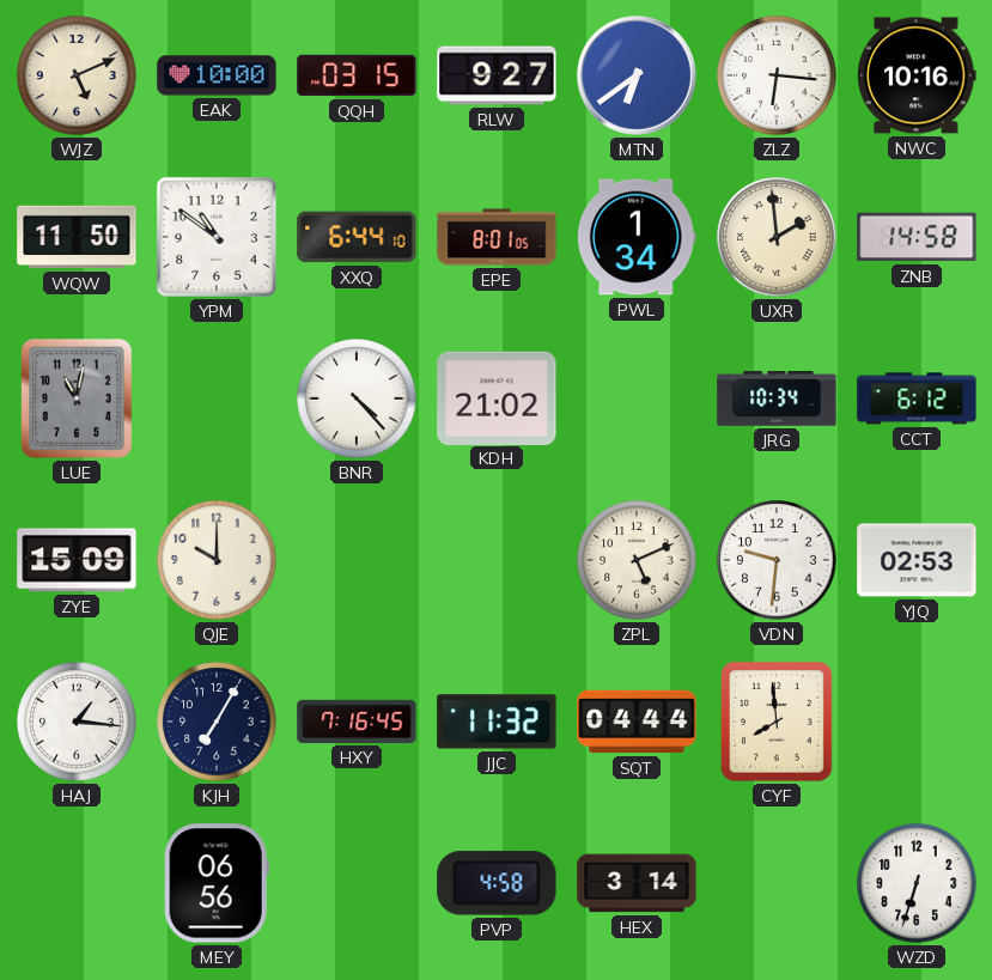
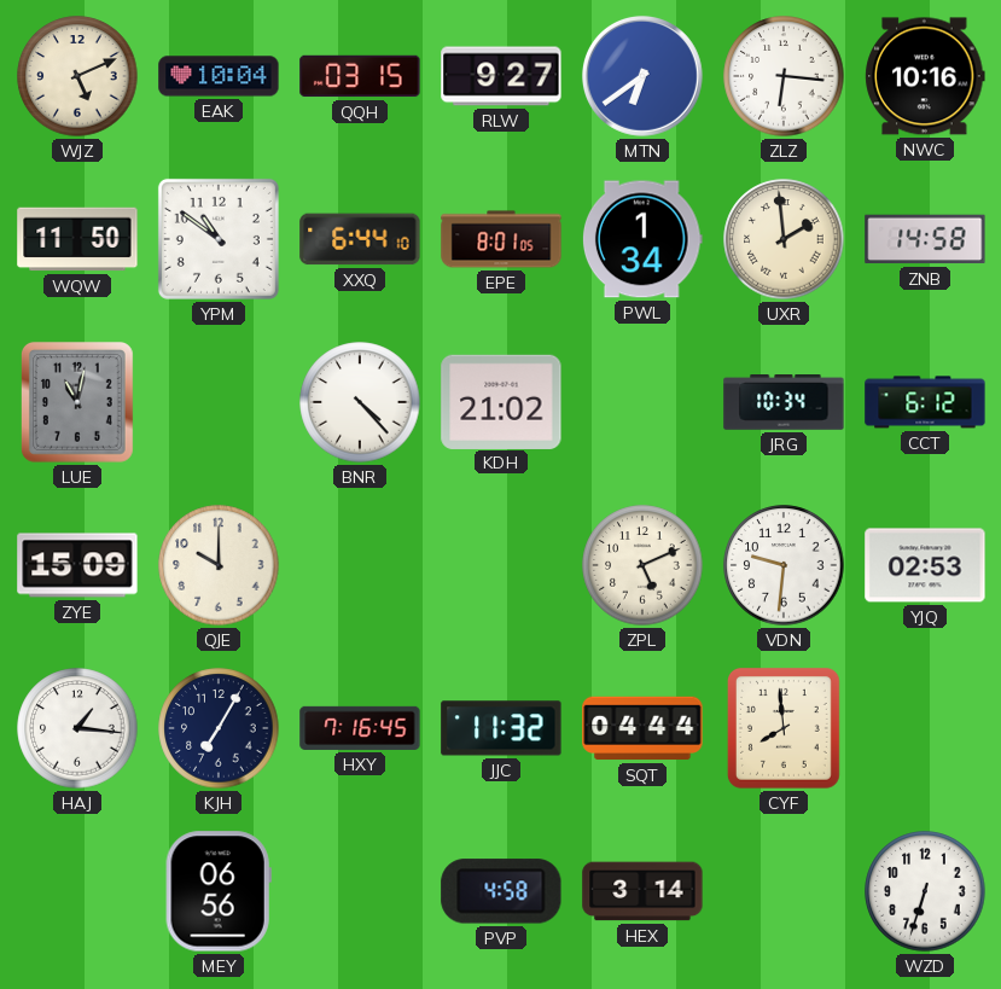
EAK: 10:00 -> 10:04 (219, 76)
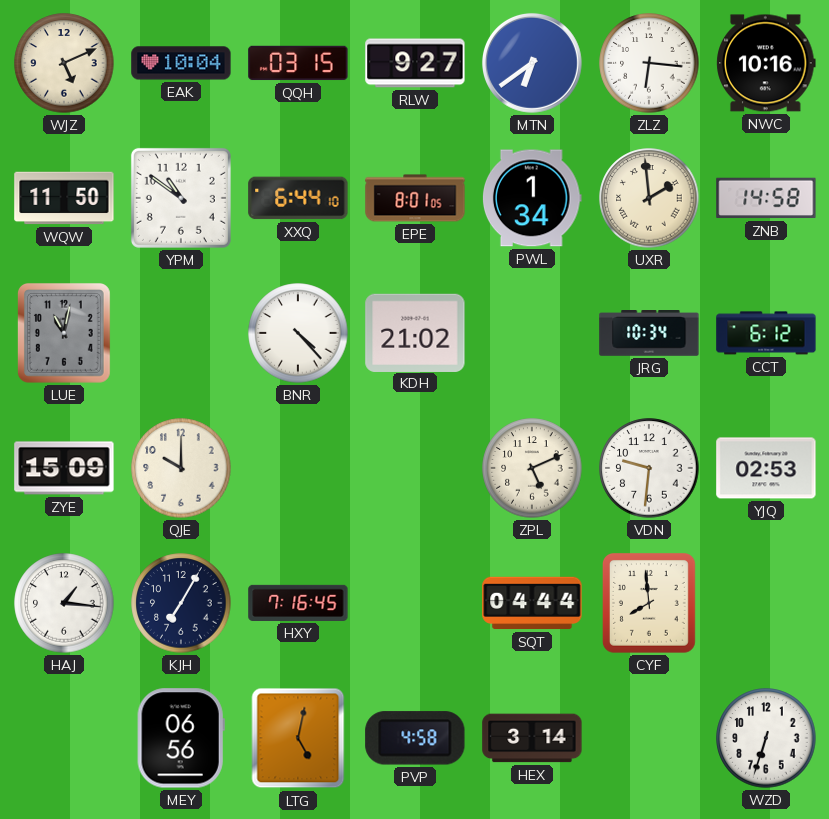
JJC: 11:32 -> none (501, 728)
LTG: none -> 5:02 (298, 738)
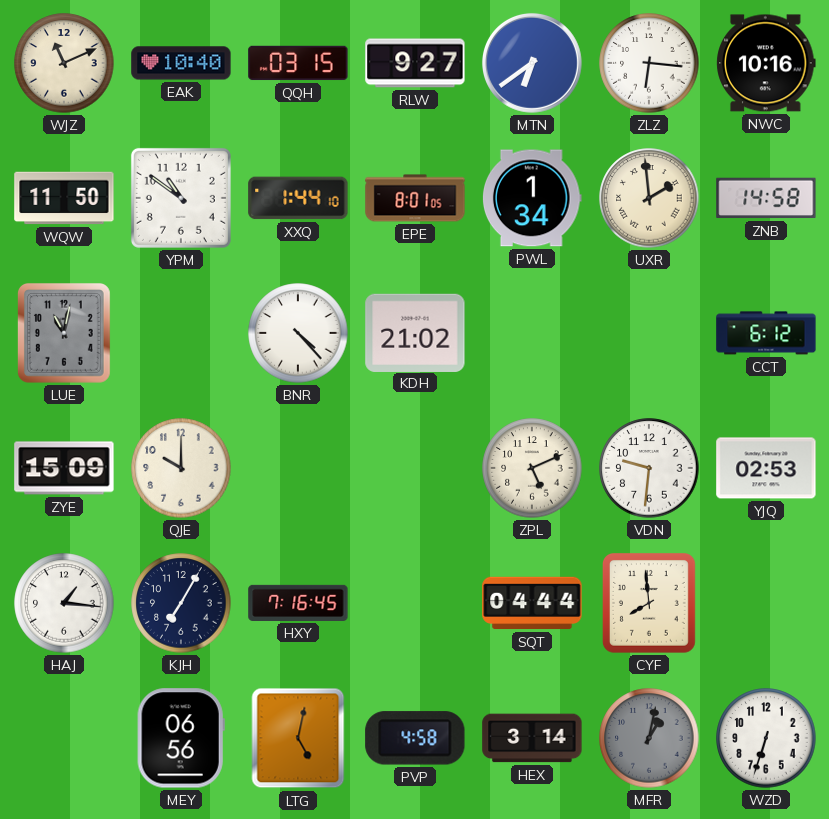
WJZ: 5:11 -> 11:11 (64, 63)
EAK: 10:04 -> 10:40 (181, 63)
XXQ: 6:44 -> 1:44 (298, 198)
JRG: 10:34 -> none (649, 334)
MFR: none -> 1:02 (649, 738)
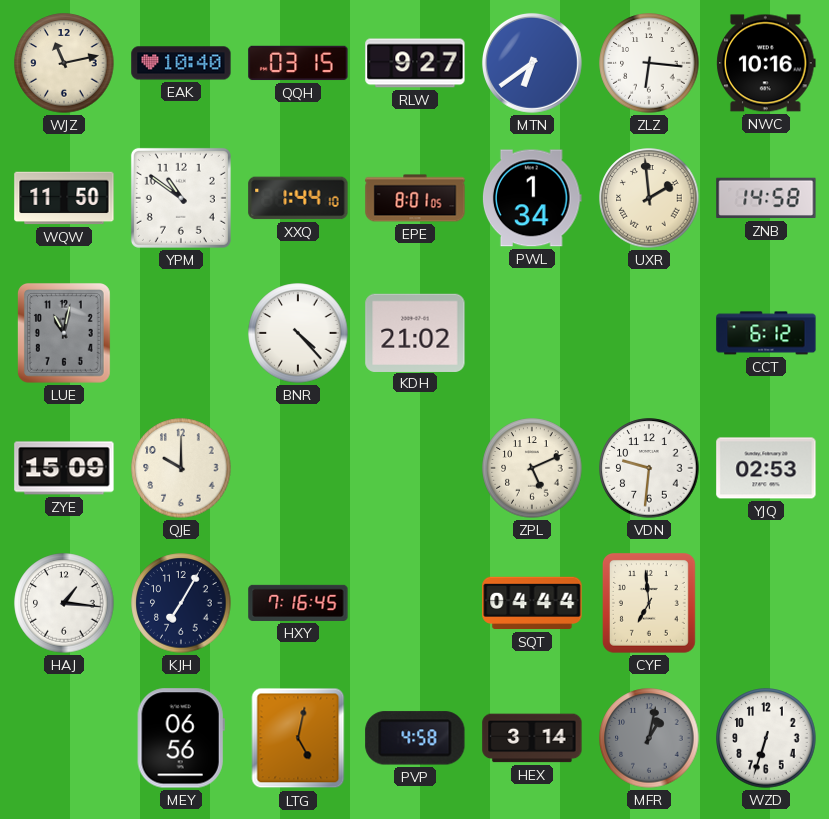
WJZ: 11:11 -> 11:13 (64, 63)
CYF: 7:59 -> 6:59 (649, 604)
